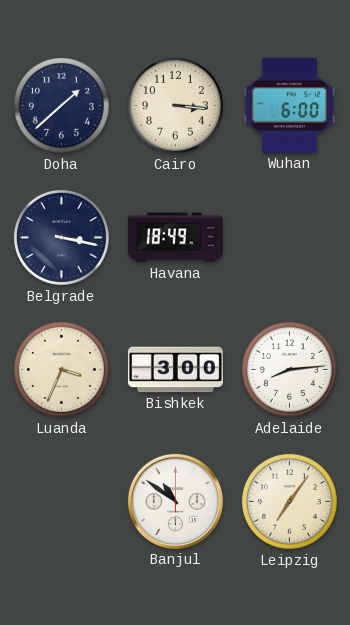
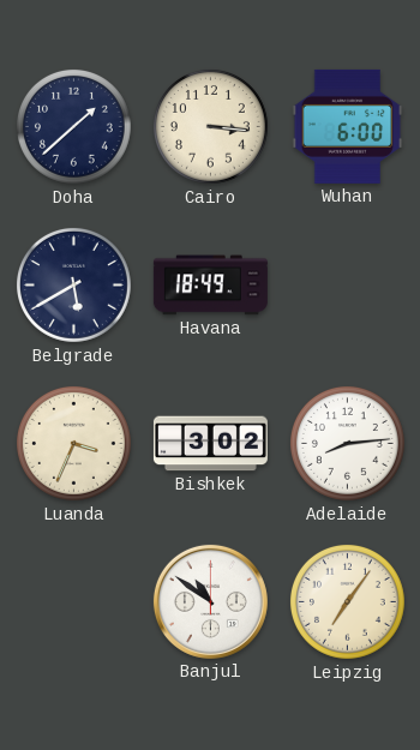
Belgrade: 3:17 -> 5:40 (73, 284)
Bishkek: 3:00 -> 3:02 (210, 444)
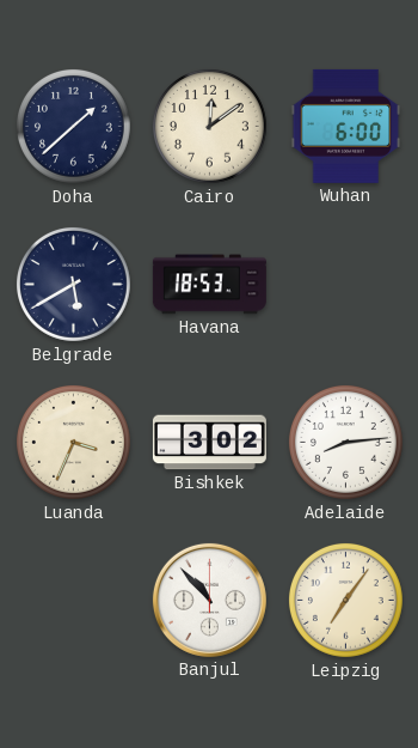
Cairo: 3:16 -> 12:09 (209, 126)
Havana: 18:49 -> 18:53 (209, 285)
Banjul: 10:51 -> 10:53 (209, 600)
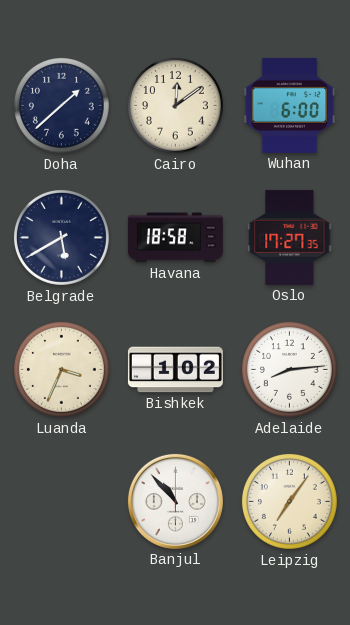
Havana: 18:53 -> 18:58 (175, 238)
Oslo: none -> 17:27 (290, 237)
Bishkek: 3:02 -> 1:02 (175, 370)
